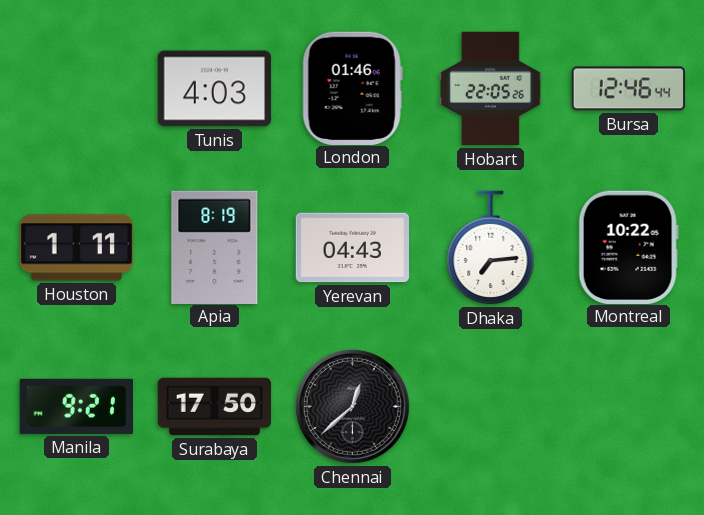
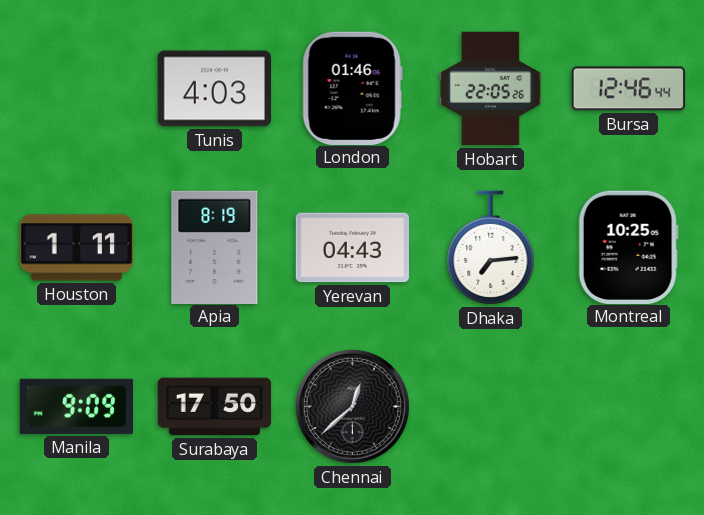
Montreal: 10:22 -> 10:25 (628, 247)
Manila: 9:21 -> 9:09 (76, 406)
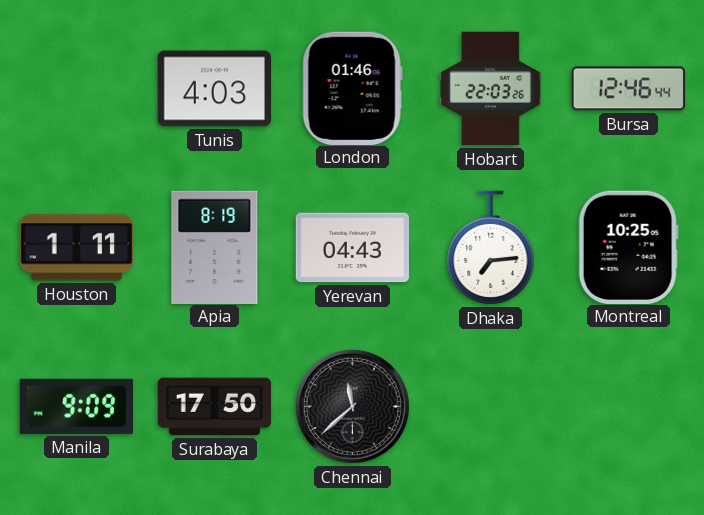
Hobart: 22:05 -> 22:03 (491, 89)
Chennai: 12:38 -> 11:38 (352, 406)
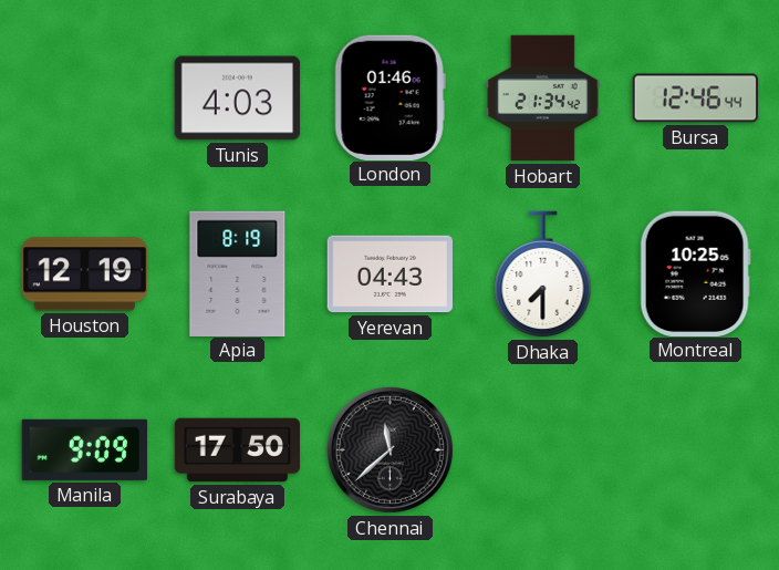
Hobart: 22:03 -> 21:34 (543, 99)
Houston: 1:11 -> 12:19 (85, 274)
Dhaka: 7:14 -> 7:30 (543, 274)
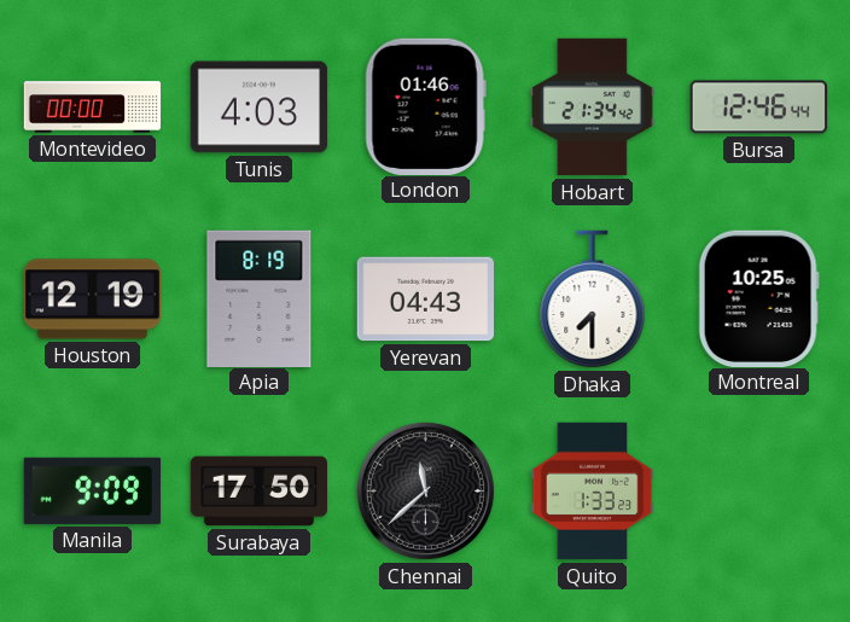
Montevideo: none -> 00:00 (93, 107)
Quito: none -> 1:33 (593, 492)
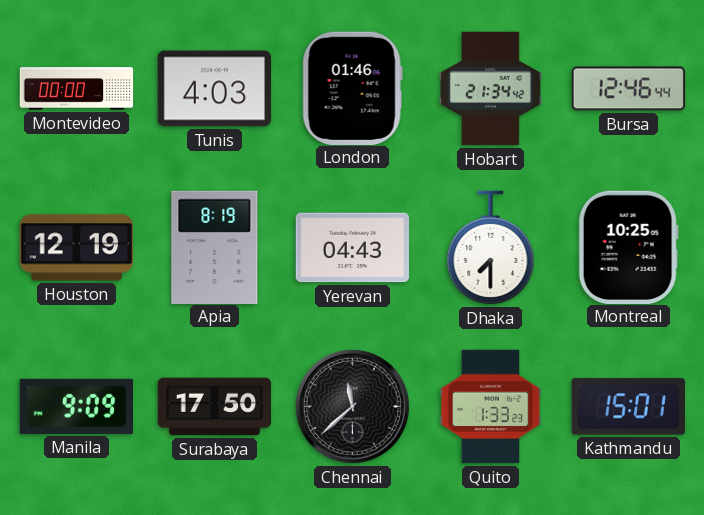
Kathmandu: none -> 15:01 (628, 407)
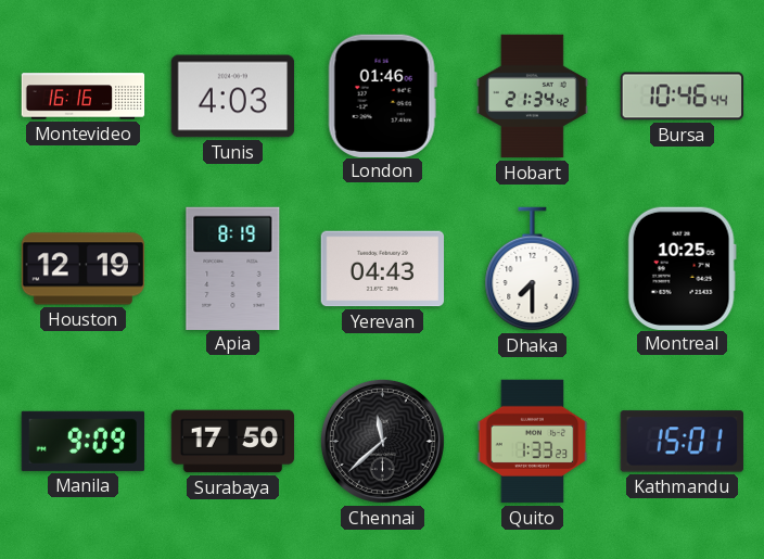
Montevideo: 00:00 -> 16:16 (84, 97)
Bursa: 12:46 -> 10:46 (683, 97)
